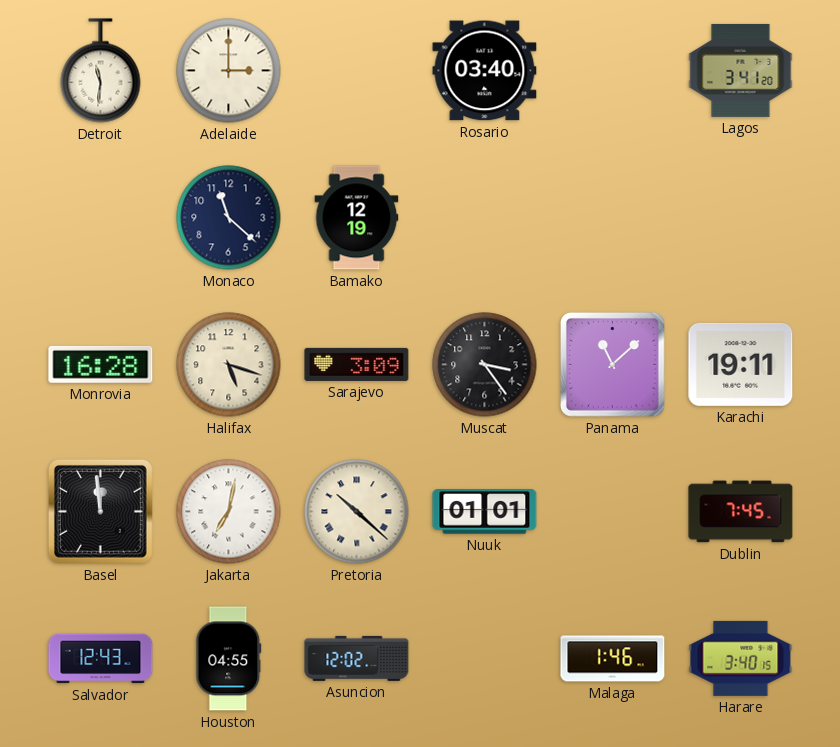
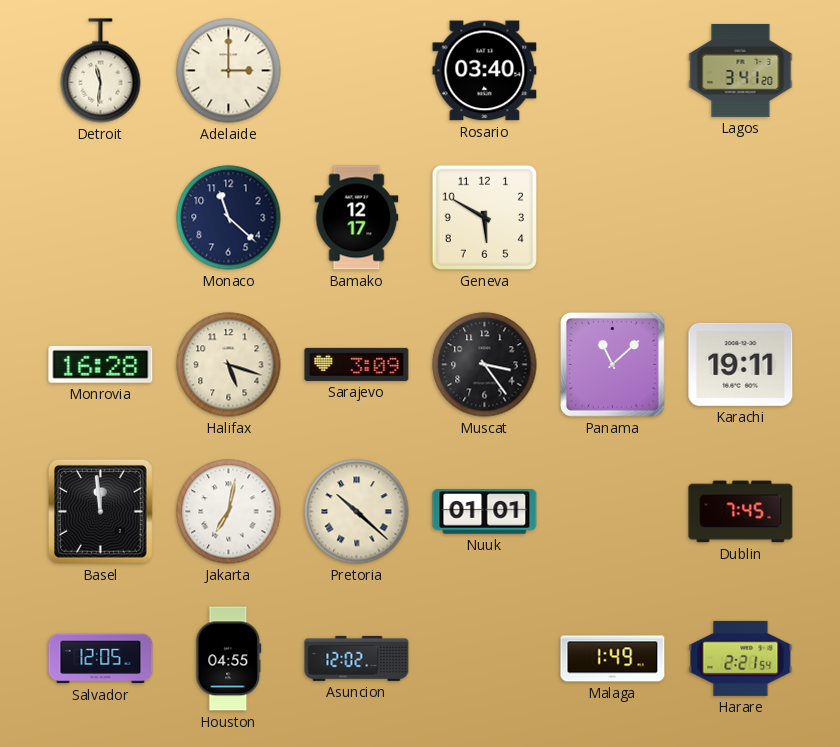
Bamako: 12:19 -> 12:17 (357, 218)
Geneva: none -> 5:50 (484, 217)
Salvador: 12:43 -> 12:05 (101, 659)
Malaga: 1:46 -> 1:49 (613, 659)
Harare: 3:40 -> 2:21 (741, 658)
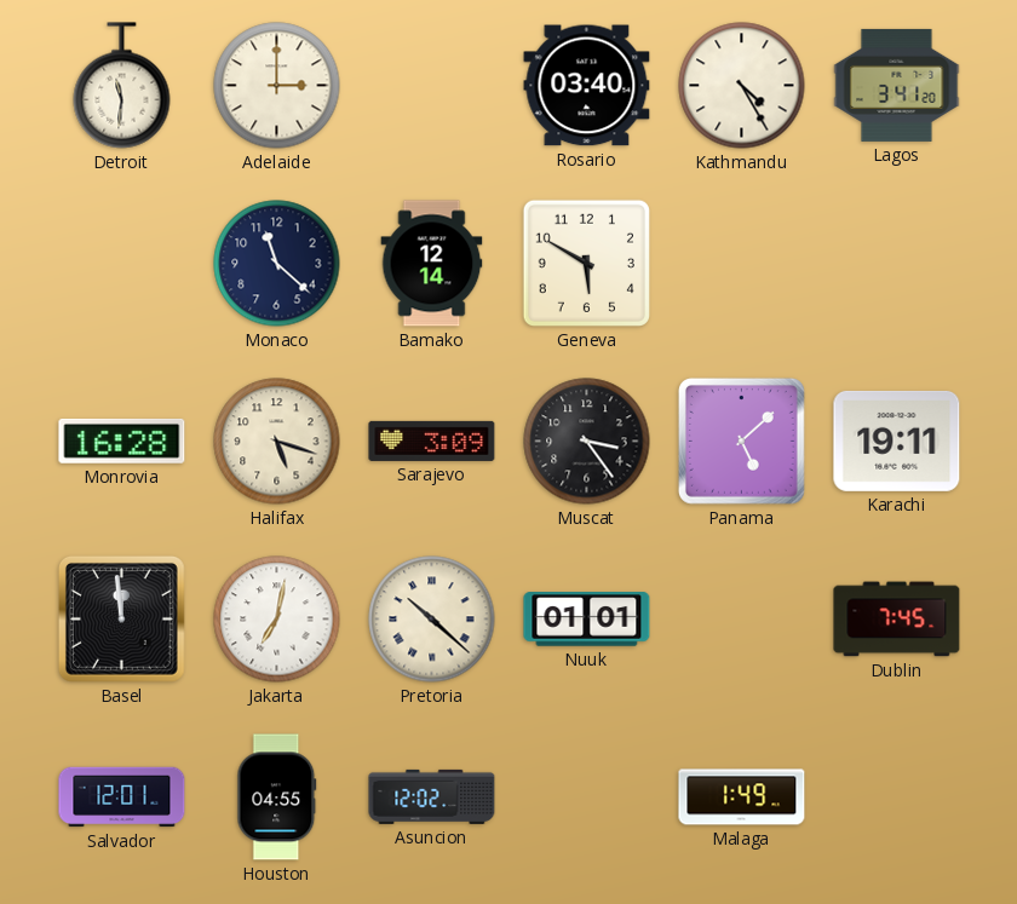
Kathmandu: none -> 4:25 (742, 86)
Bamako: 12:17 -> 12:14 (432, 264)
Panama: 11:08 -> 5:08 (741, 441)
Salvador: 12:05 -> 12:01 (122, 798)
Harare: 2:21 -> none (741, 658)
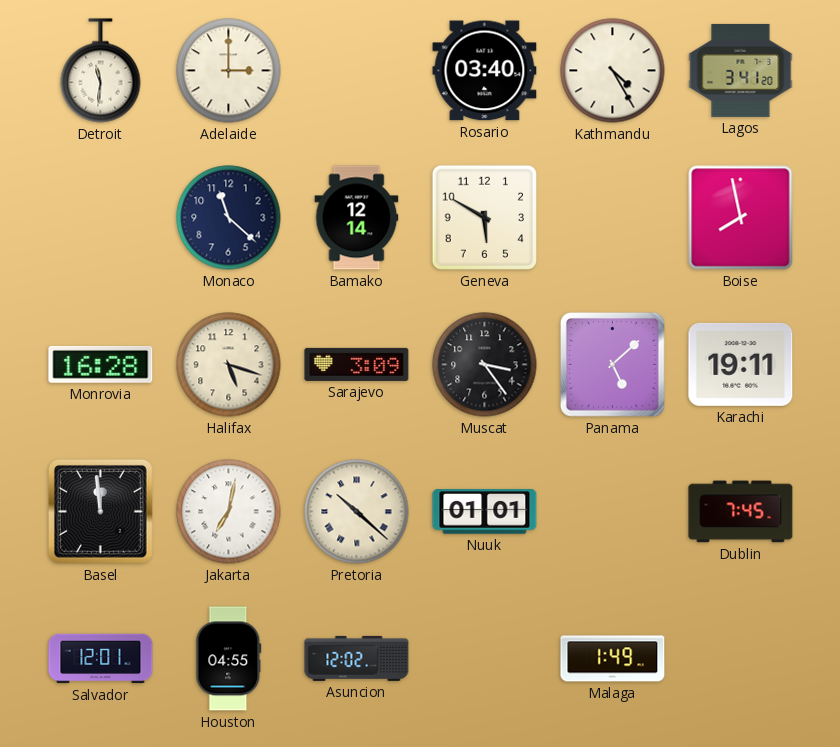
Boise: none -> 7:58 (741, 218)
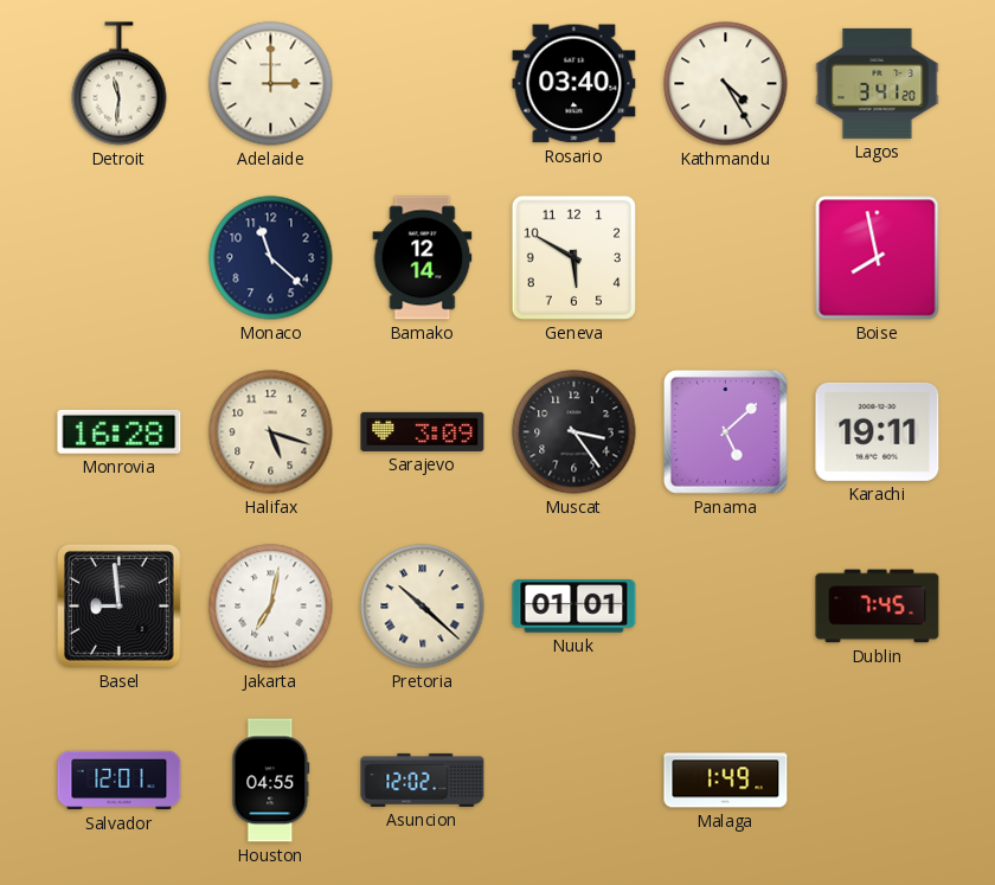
Basel: 11:59 -> 8:59 (118, 605)
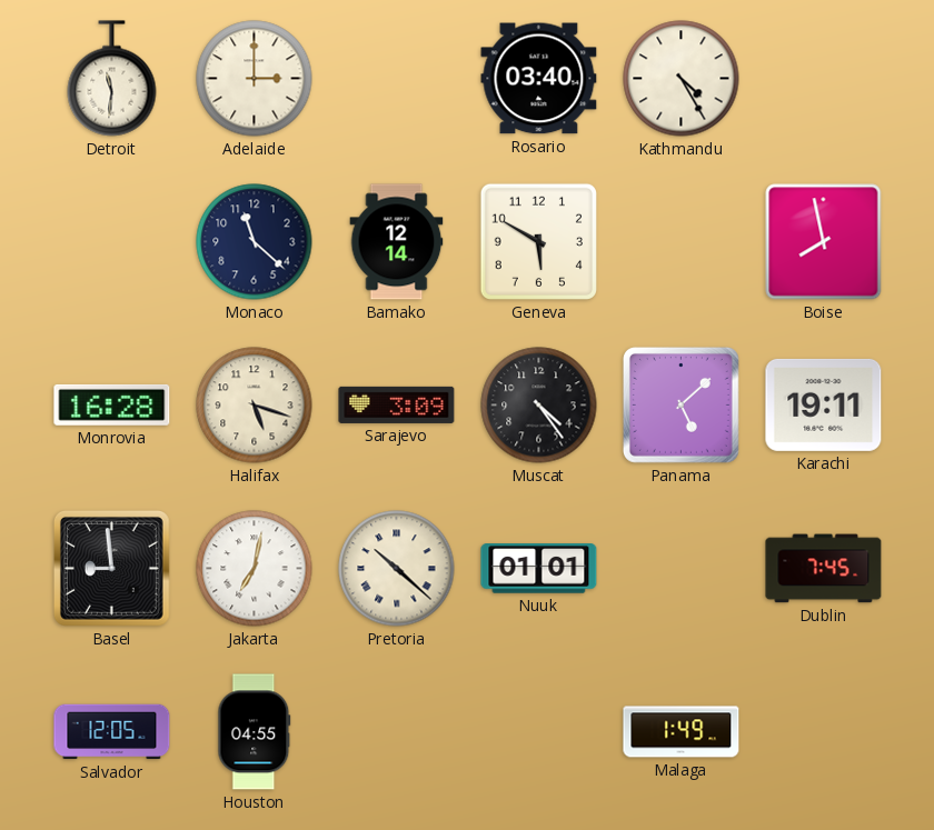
Lagos: 3:41 -> none (878, 83)
Muscat: 3:24 -> 4:24 (539, 406)
Salvador: 12:01 -> 12:05 (112, 732)
Asuncion: 12:02 -> none (423, 780)
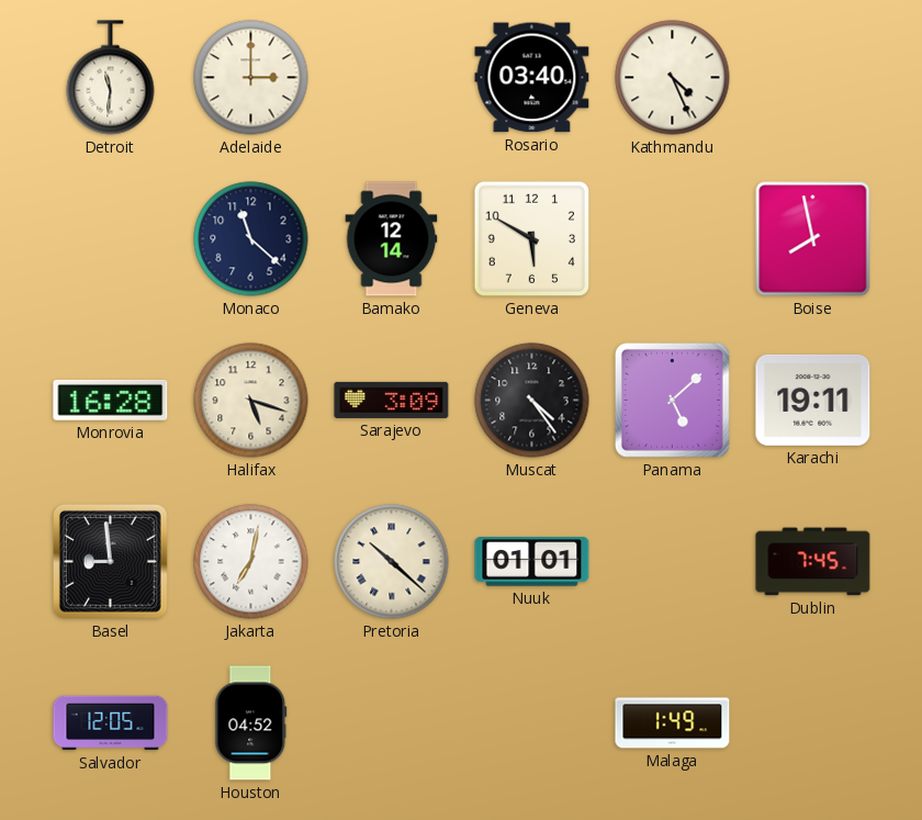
Kathmandu: 4:25 -> 4:26 (673, 78)
Houston: 04:55 -> 04:52 (251, 723)
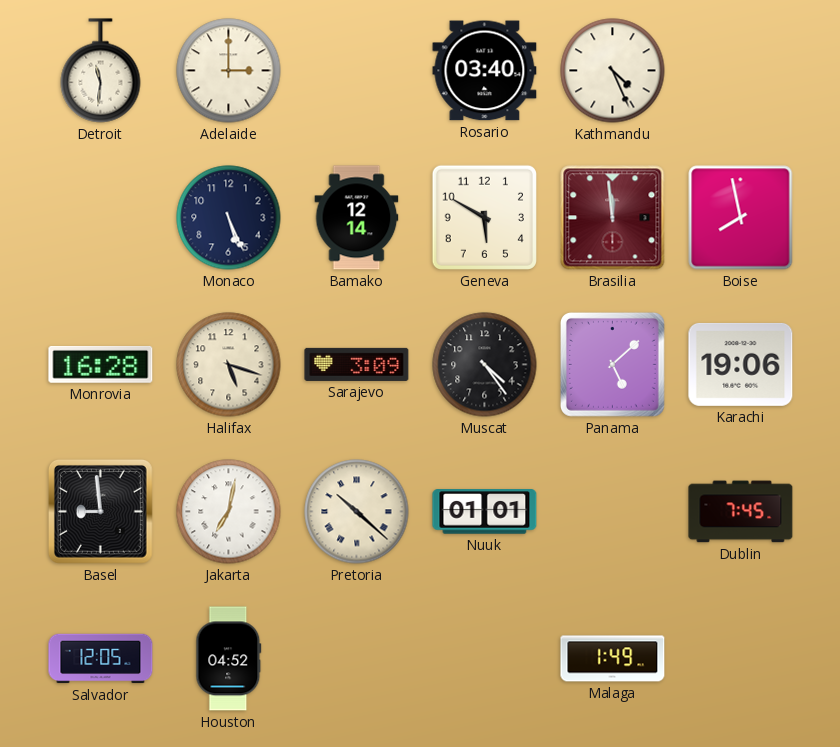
Monaco: 11:22 -> 5:26 (229, 218)
Brasilia: none -> 11:59 (613, 218)
Karachi: 19:11 -> 19:06 (741, 364)
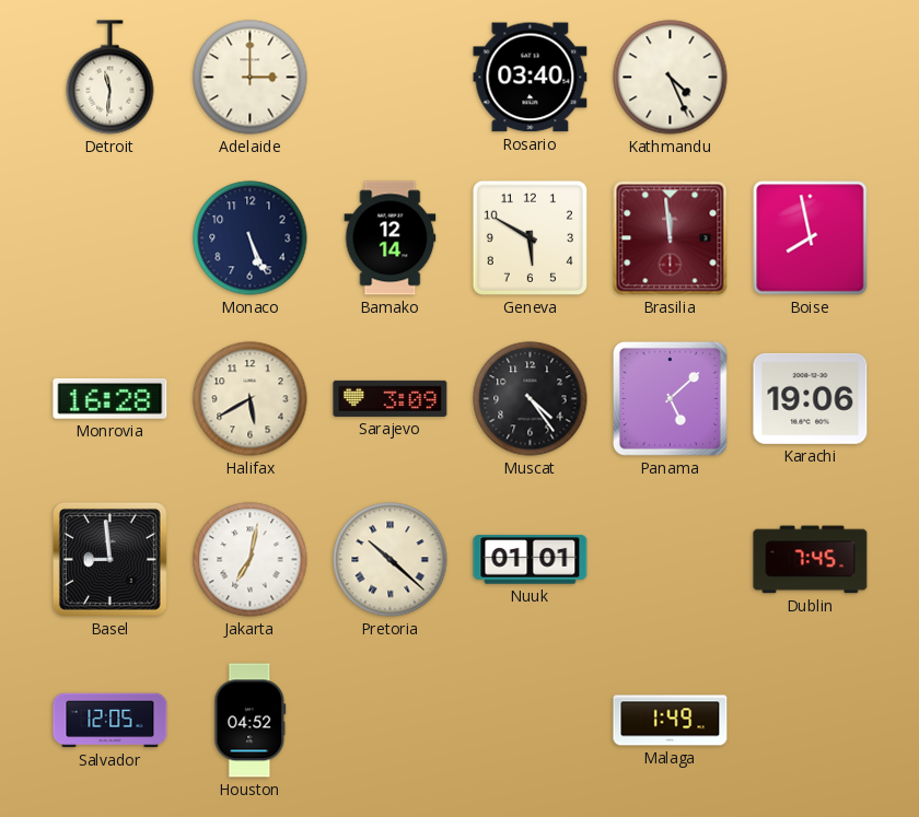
Halifax: 5:18 -> 5:40 (251, 399)
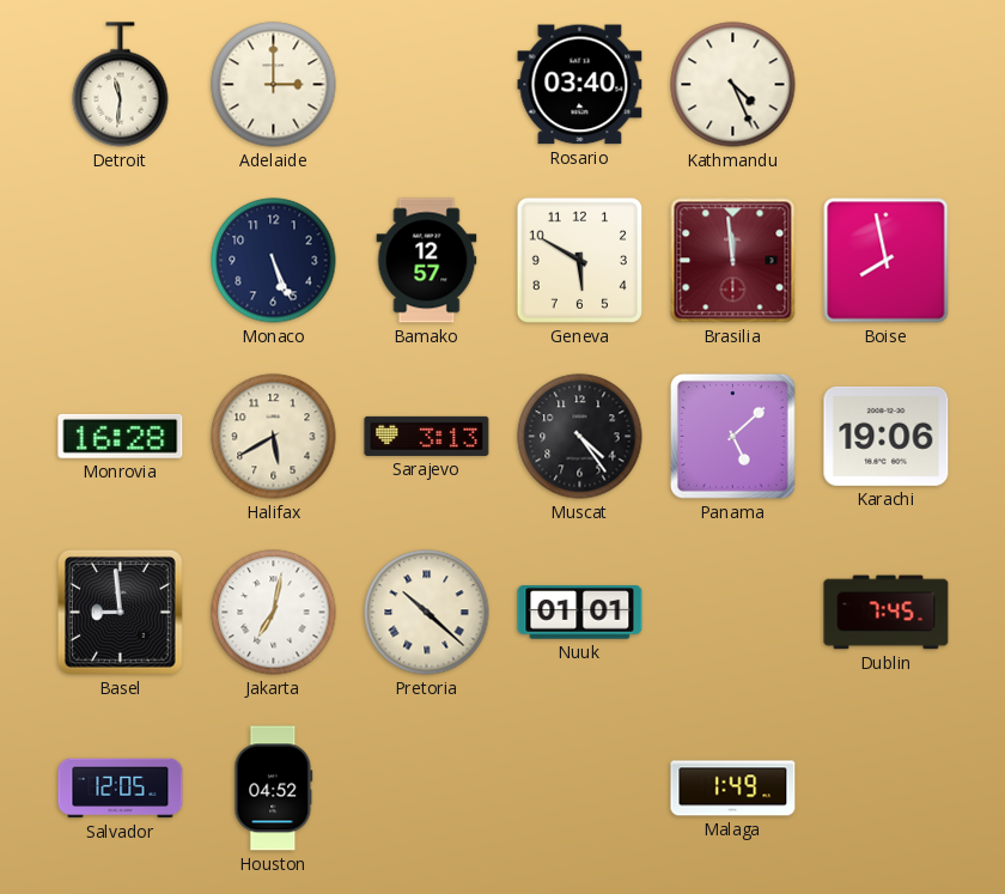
Bamako: 12:14 -> 12:57 (427, 261)
Sarajevo: 3:09 -> 3:13 (427, 436)
